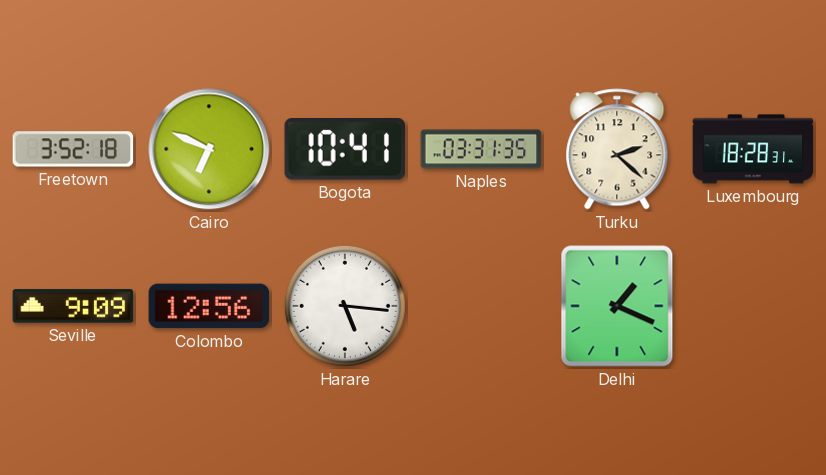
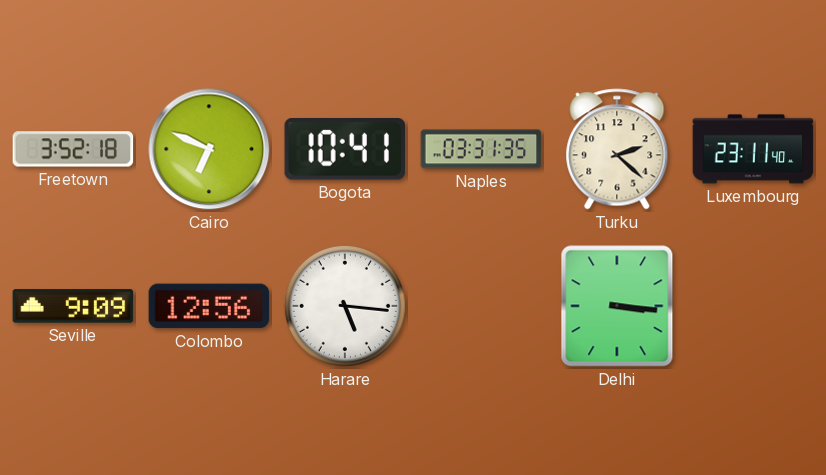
Luxembourg: 18:28 -> 23:11 (753, 149)
Delhi: 1:19 -> 3:16 (617, 306)
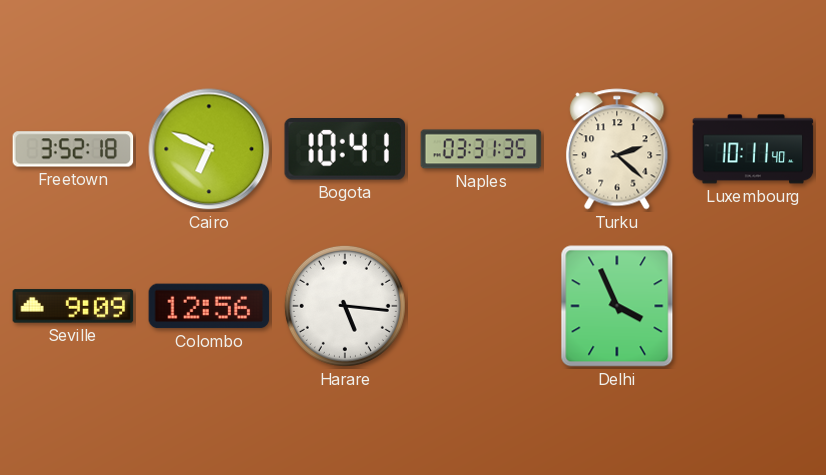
Luxembourg: 23:11 -> 10:11 (753, 149)
Delhi: 3:16 -> 3:56 (617, 306)
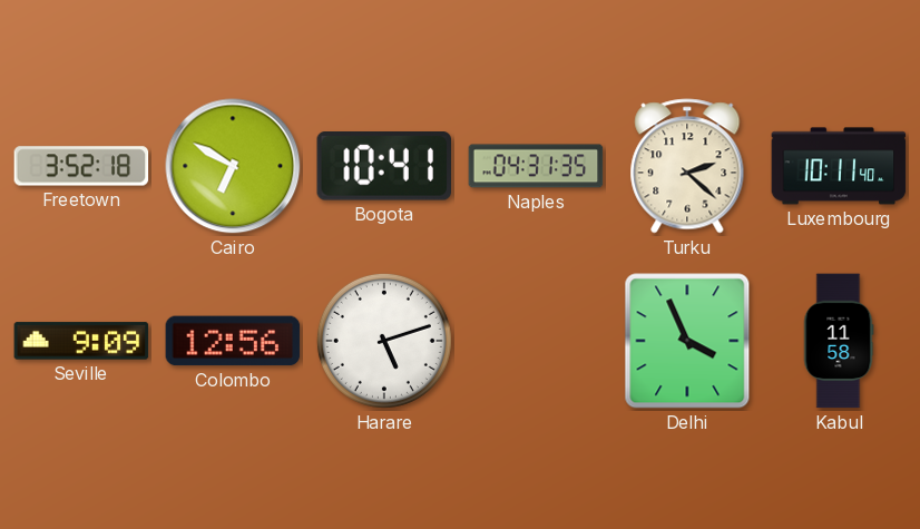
Cairo: 6:49 -> 6:50 (233, 166)
Naples: 03:31 -> 04:31 (536, 166)
Harare: 5:16 -> 5:12 (384, 341)
Kabul: none -> 11:58 (839, 341)
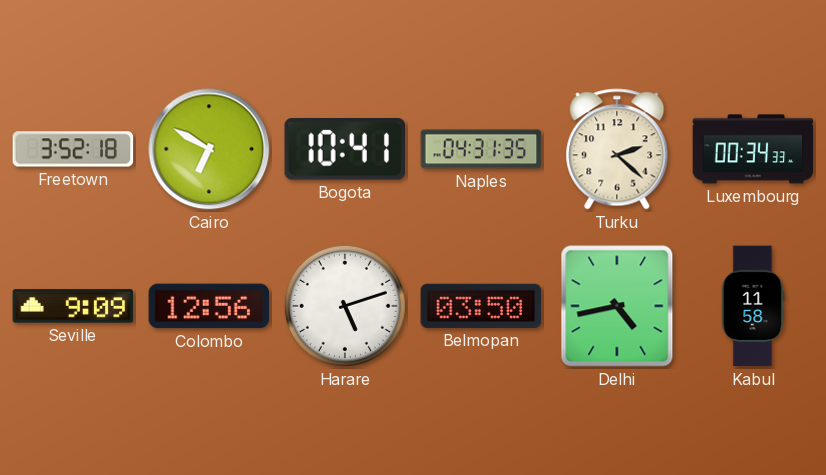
Luxembourg: 10:11 -> 00:34 (753, 149)
Belmopan: none -> 03:50 (481, 306)
Delhi: 3:56 -> 4:43 (617, 306)
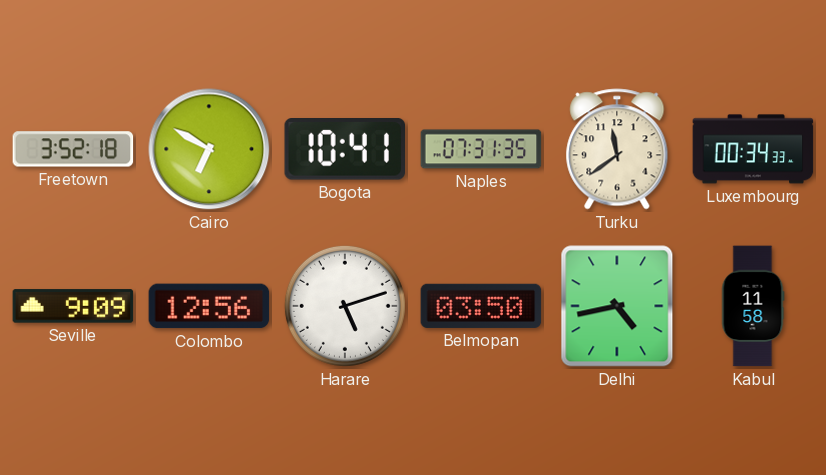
Naples: 04:31 -> 07:31 (481, 149)
Turku: 2:22 -> 11:39 (617, 149)
